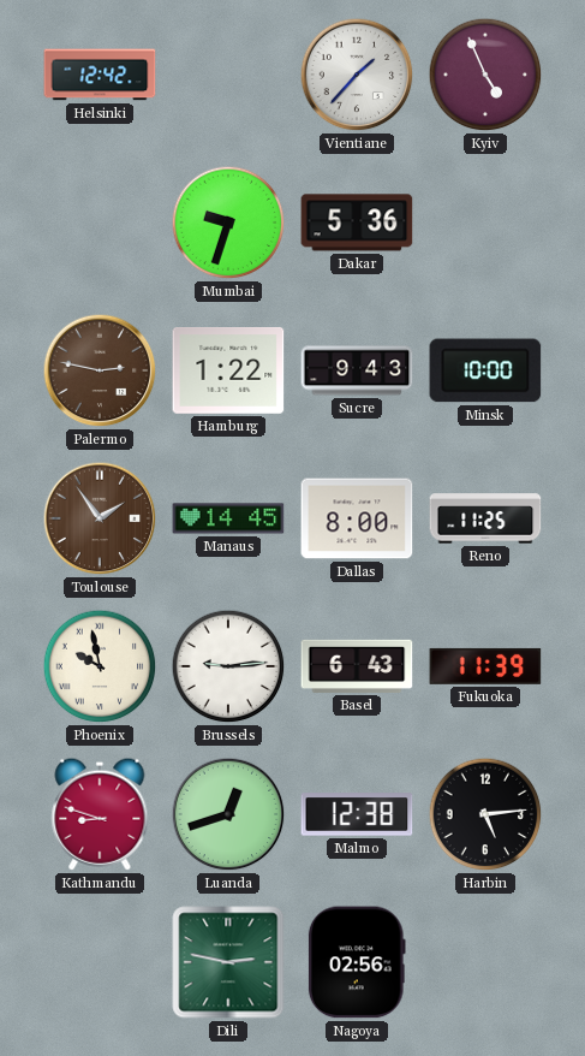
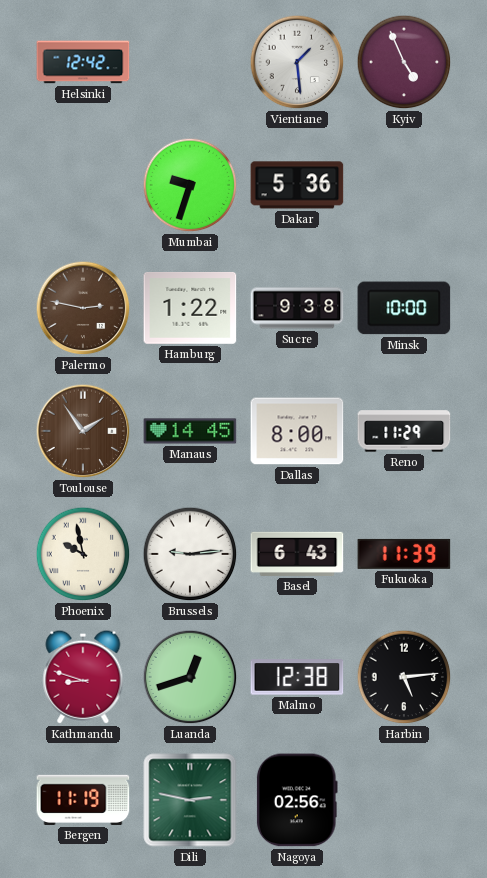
Vientiane: 1:37 -> 1:29 (297, 62)
Sucre: 9:43 -> 9:38 (297, 308)
Reno: 11:25 -> 11:29 (404, 431)
Bergen: none -> 11:19 (83, 800)
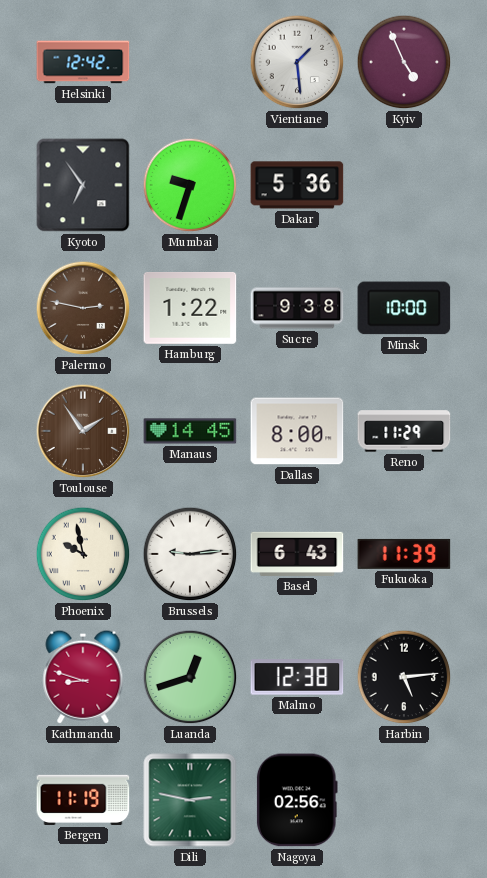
Kyoto: none -> 6:54 (83, 185)
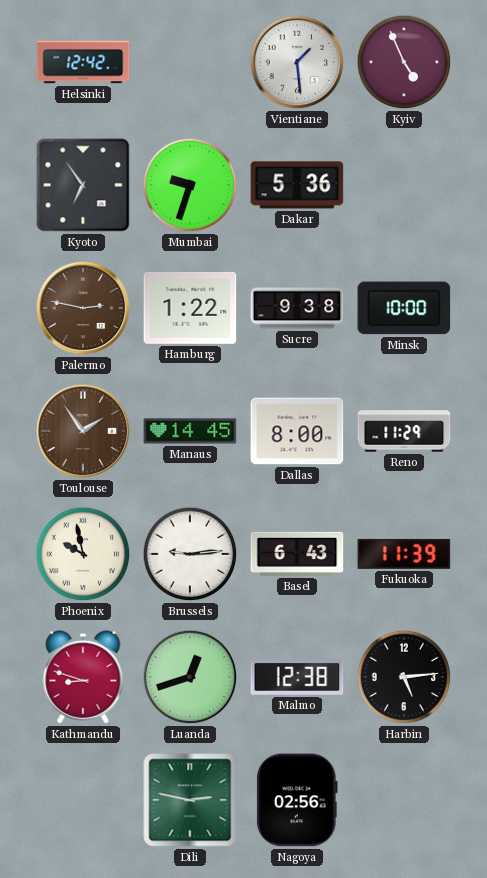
Bergen: 11:19 -> none (83, 800)
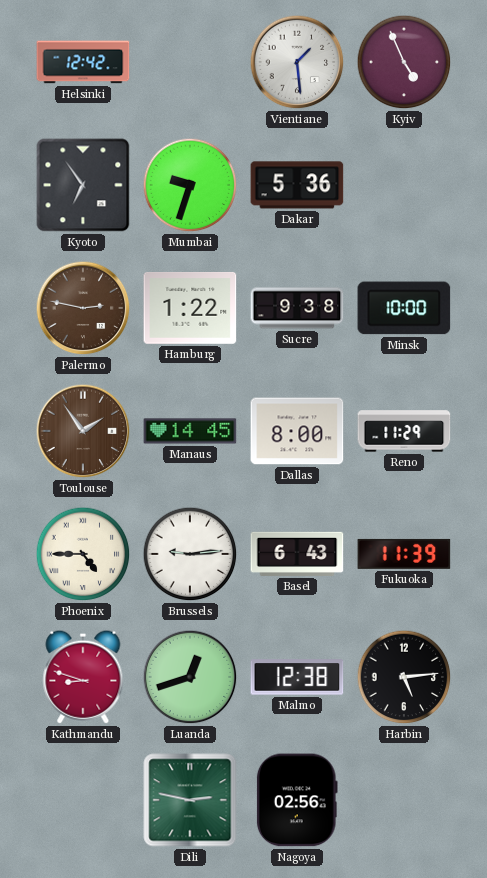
Phoenix: 9:58 -> 4:45 (83, 554)
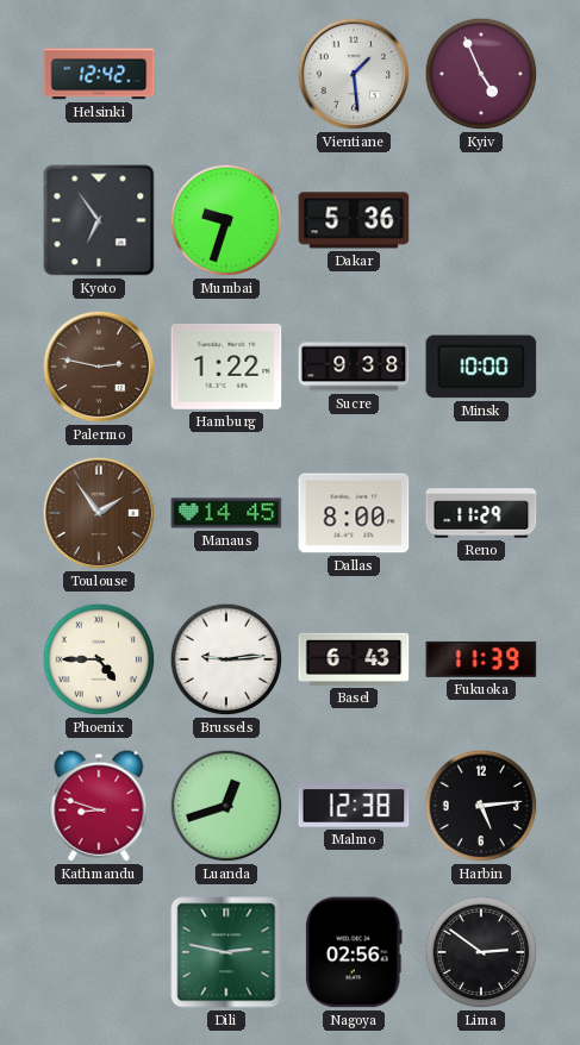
Lima: none -> 2:51 (481, 952)
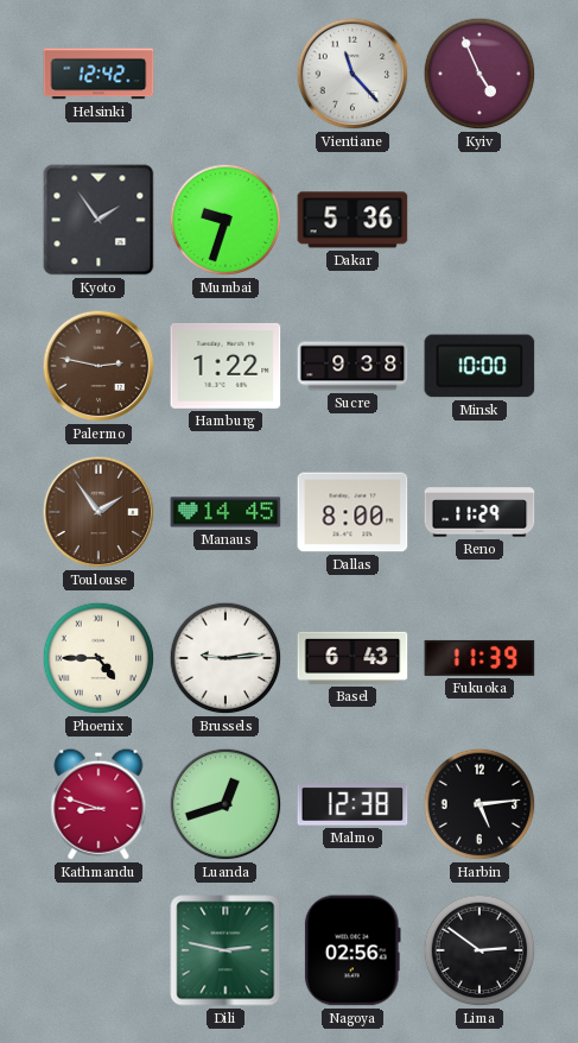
Vientiane: 1:29 -> 11:23 (352, 74)
Kyoto: 6:54 -> 1:54 (99, 220)
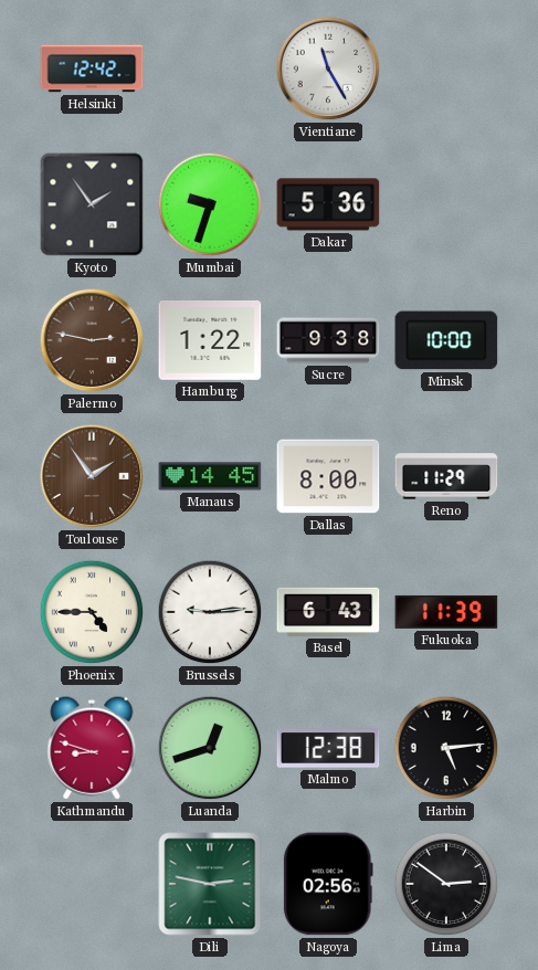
Vientiane: 11:23 -> 11:25 (328, 68)
Kyiv: 4:56 -> none (479, 74)
